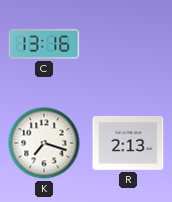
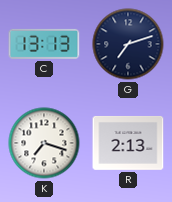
C: 13:16 -> 13:13 (44, 44)
G: none -> 7:12 (128, 44)
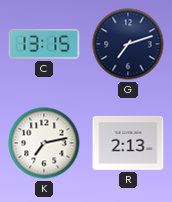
C: 13:13 -> 13:15 (44, 44)
K: 7:18 -> 7:13 (44, 143)
